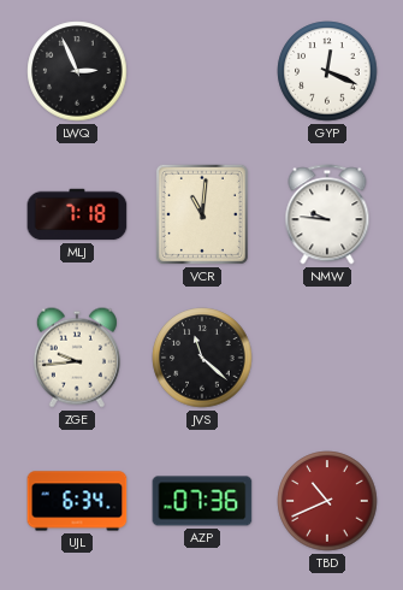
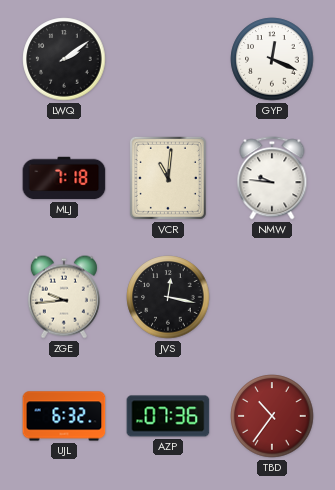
LWQ: 2:56 -> 2:09 (64, 59)
JVS: 11:22 -> 12:17 (168, 297)
UJL: 6:34 -> 6:32 (64, 416)
TBD: 10:41 -> 10:36 (272, 416)
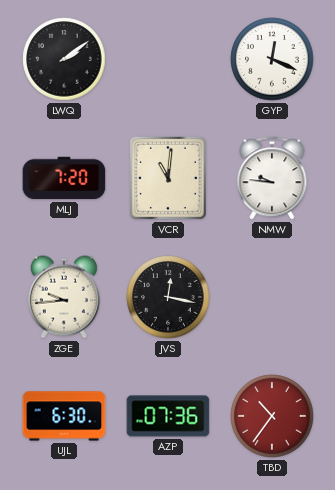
MLJ: 7:18 -> 7:20 (64, 178)
UJL: 6:32 -> 6:30 (64, 416)
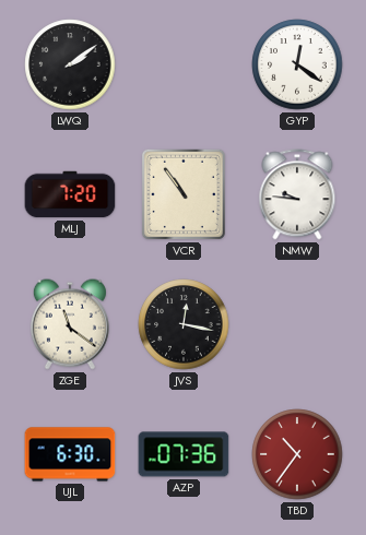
GYP: 12:19 -> 12:21 (297, 64)
VCR: 11:01 -> 10:54 (184, 194)
ZGE: 9:44 -> 11:21 (70, 324)
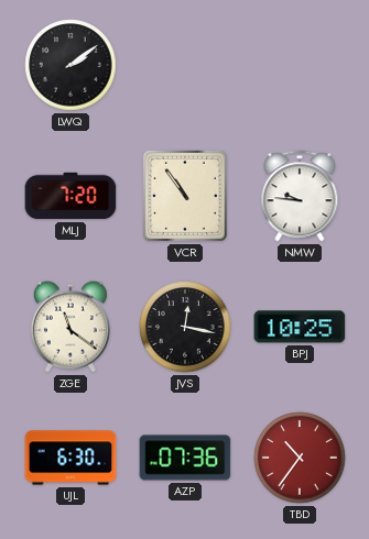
GYP: 12:21 -> none (297, 64)
BPJ: none -> 10:25 (300, 327)
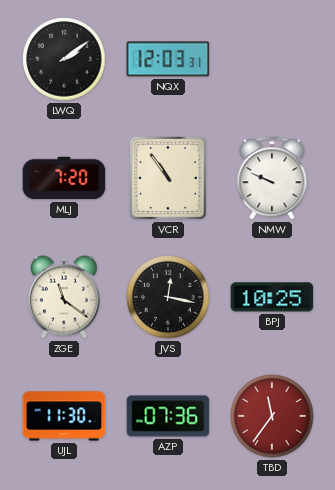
NQX: none -> 12:03 (168, 59)
NMW: 9:46 -> 9:49 (272, 178)
UJL: 6:30 -> 11:30 (64, 416)
TBD: 10:36 -> 11:36 (272, 416)
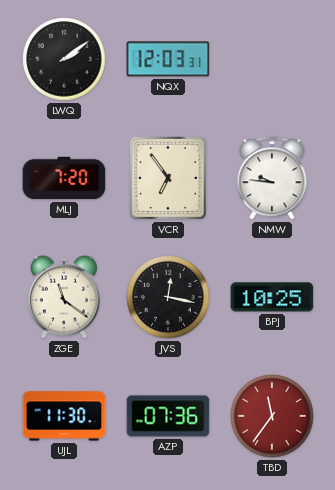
VCR: 10:54 -> 6:54 (168, 178)
NMW: 9:49 -> 9:46 (272, 178)
